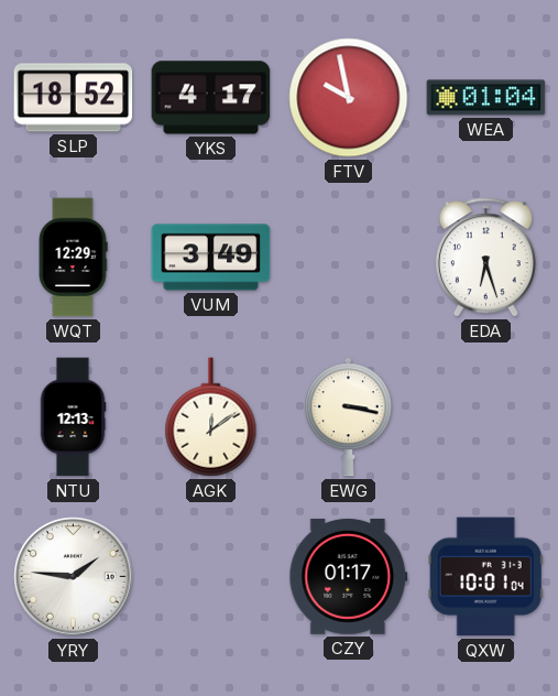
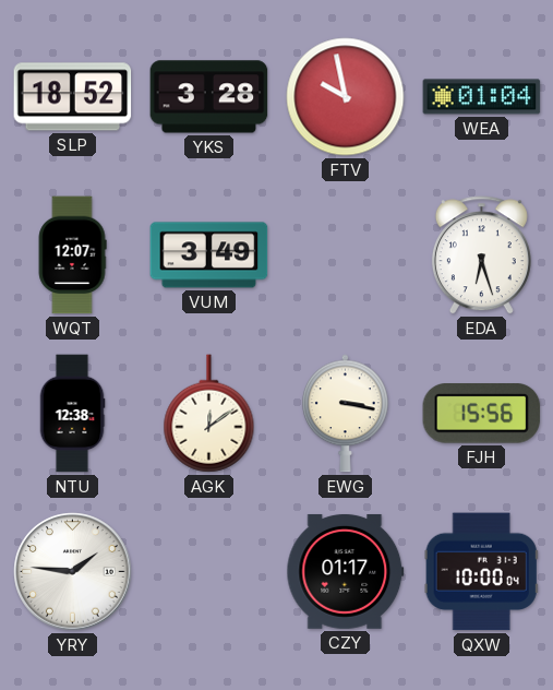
YKS: 4:17 -> 3:28 (209, 97)
WQT: 12:29 -> 12:07 (72, 255)
NTU: 12:13 -> 12:38 (72, 414)
FJH: none -> 15:56 (482, 414)
QXW: 10:01 -> 10:00 (481, 572)
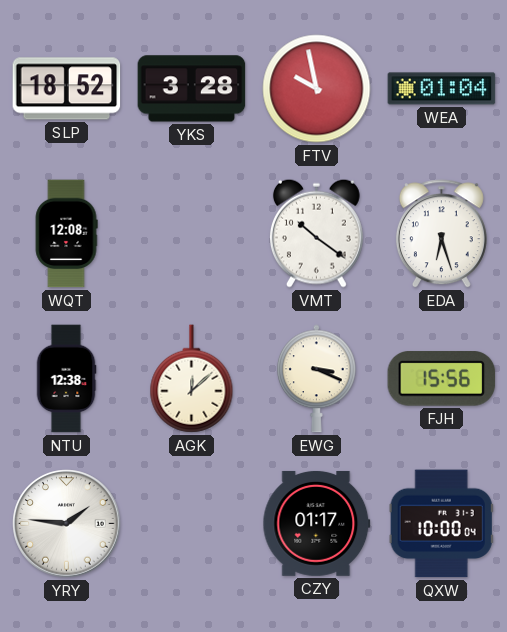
WQT: 12:07 -> 12:08 (66, 234)
VUM: 3:49 -> none (209, 255)
VMT: none -> 10:21 (316, 233)
AGK: 12:09 -> 12:08 (192, 379)
EWG: 3:17 -> 3:19 (317, 379)
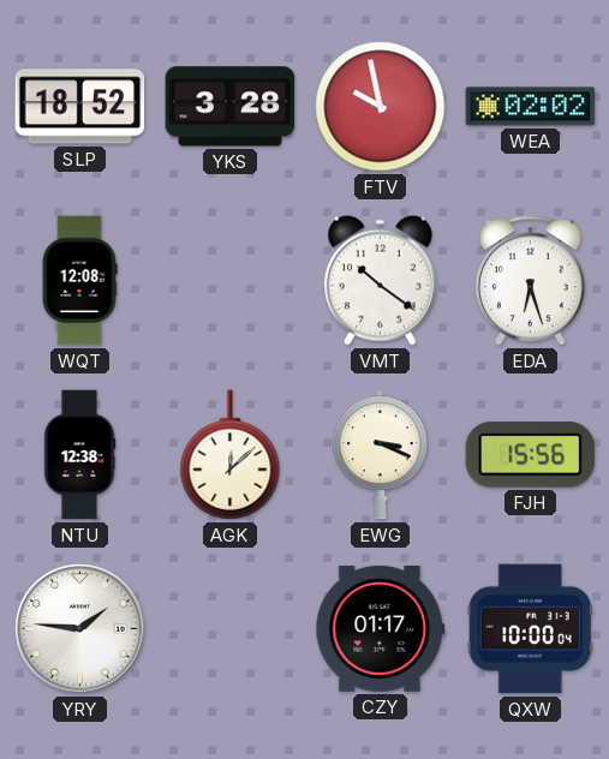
WEA: 01:04 -> 02:02 (531, 107)
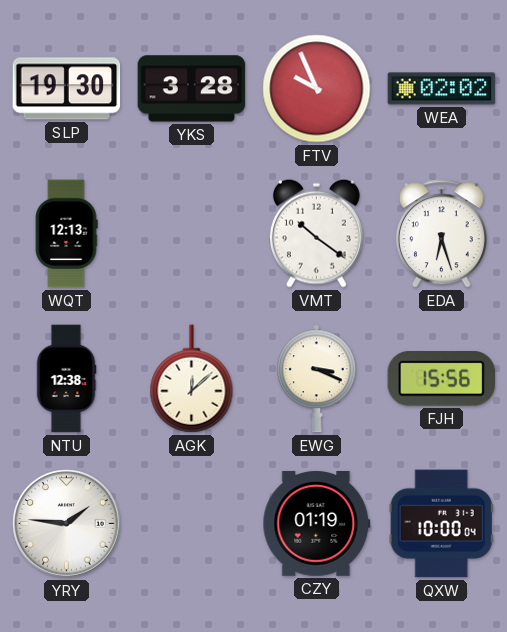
SLP: 18:52 -> 19:30 (67, 89)
FTV: 9:58 -> 9:56 (317, 89)
WQT: 12:08 -> 12:13 (66, 234)
CZY: 01:17 -> 01:19 (317, 523)
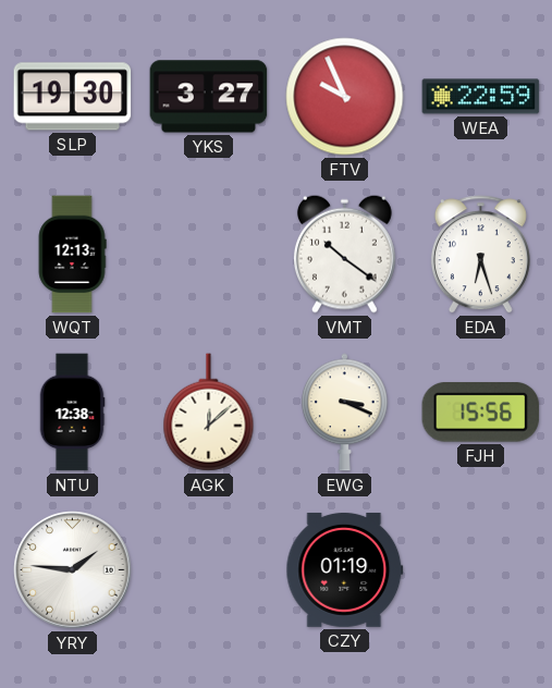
YKS: 3:28 -> 3:27 (209, 97)
WEA: 02:02 -> 22:59 (481, 97)
QXW: 10:00 -> none (441, 524)
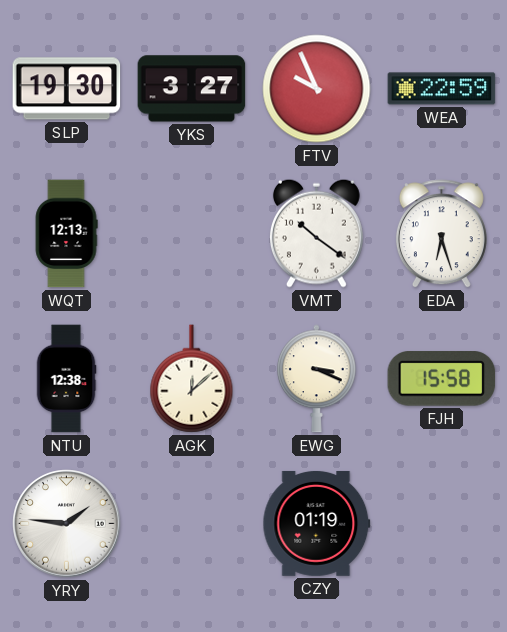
FJH: 15:56 -> 15:58 (442, 379)
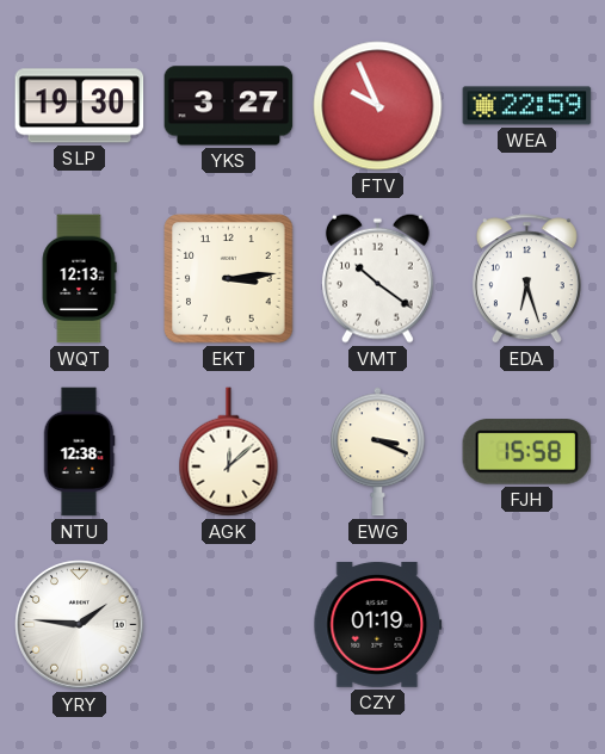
EKT: none -> 3:14 (229, 279)
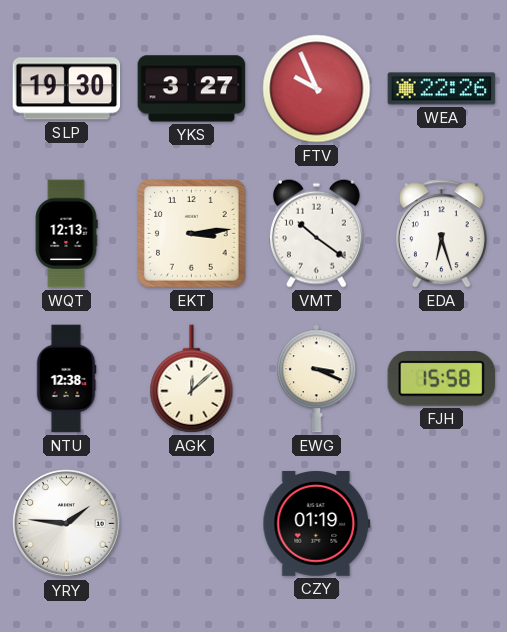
WEA: 22:59 -> 22:26 (442, 89)
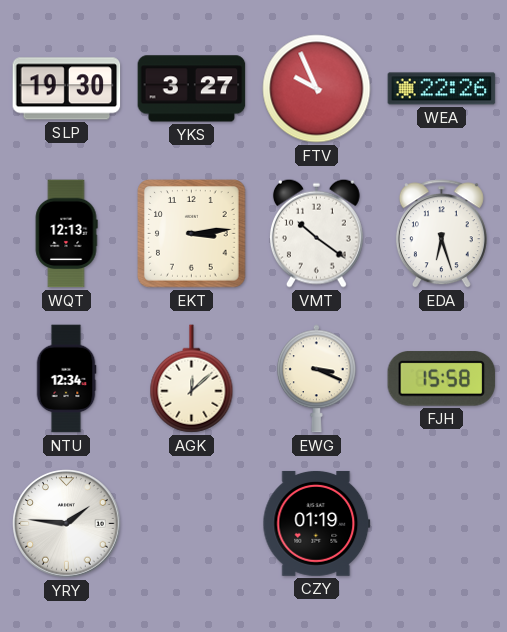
NTU: 12:38 -> 12:34 (66, 379)
